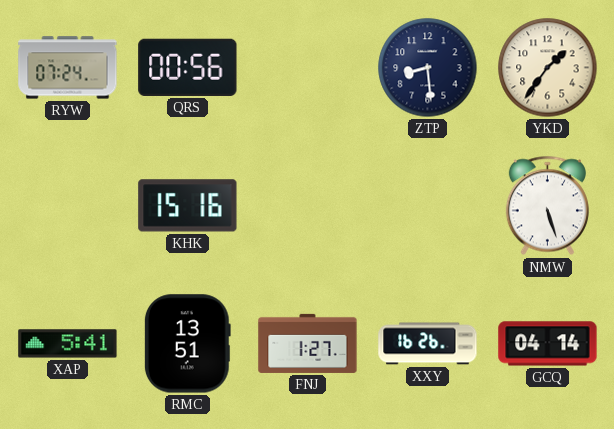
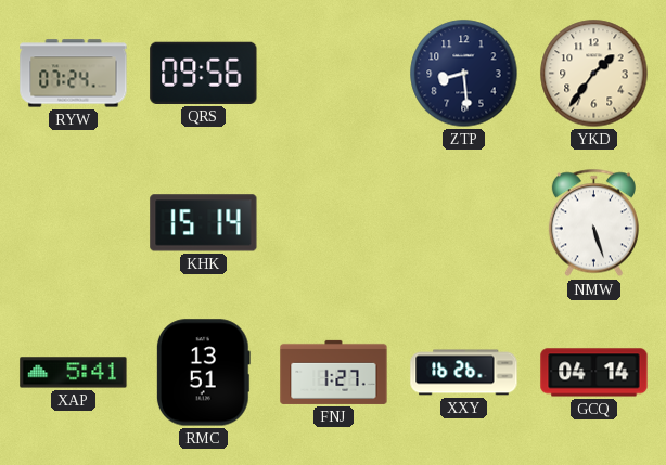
QRS: 00:56 -> 09:56 (204, 73)
KHK: 15:16 -> 15:14 (204, 223)
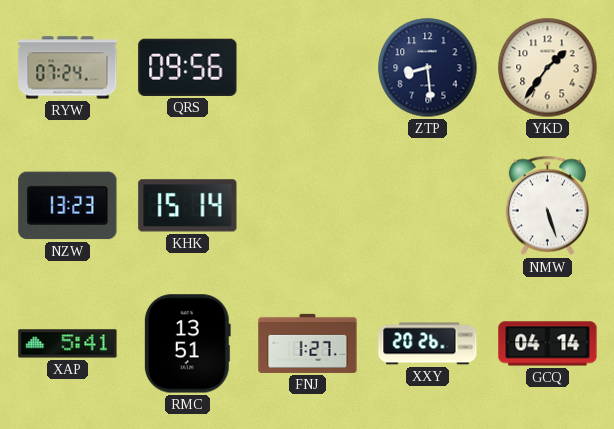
NZW: none -> 13:23 (68, 206)
XXY: 16:26 -> 20:26 (428, 344)
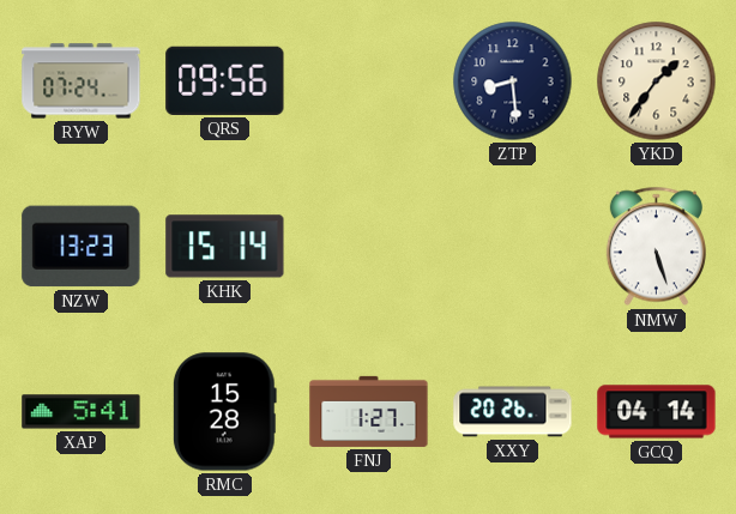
RMC: 13:51 -> 15:28 (224, 412)
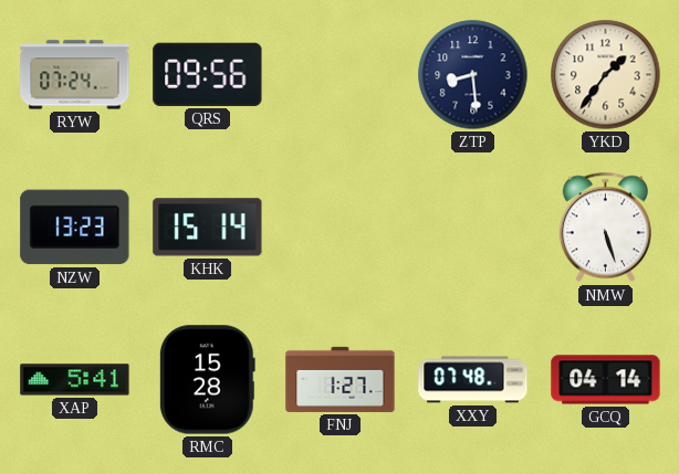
XXY: 20:26 -> 07:48 (473, 380)
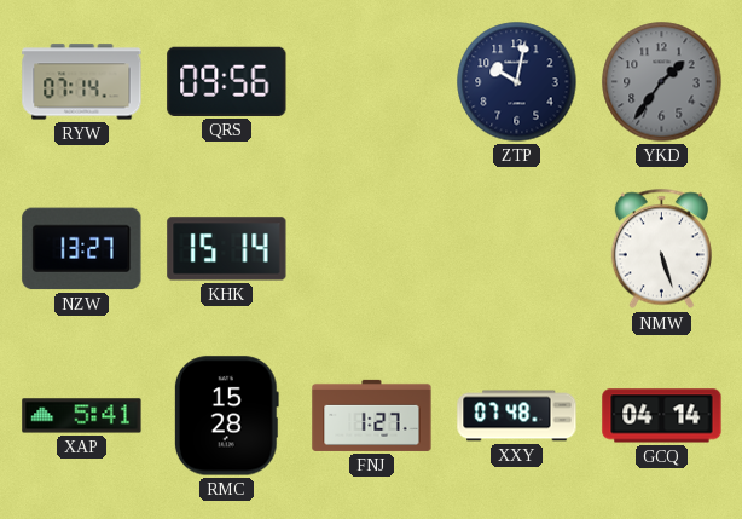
RYW: 07:24 -> 07:14 (82, 82)
ZTP: 8:29 -> 10:02 (517, 82)
YKD dial: cream -> grey (662, 82)
NZW: 13:23 -> 13:27 (82, 249)
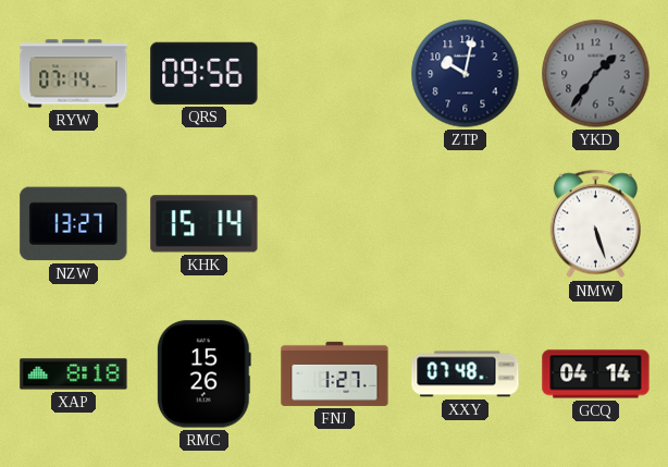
XAP: 5:41 -> 8:18 (74, 374)
RMC: 15:28 -> 15:26 (203, 374)
